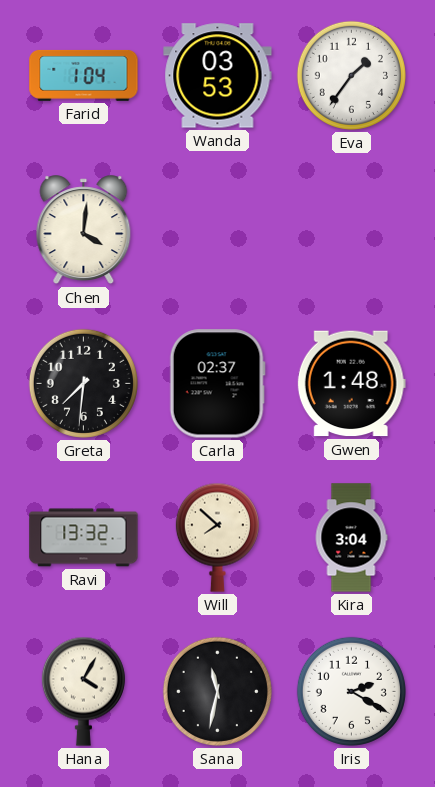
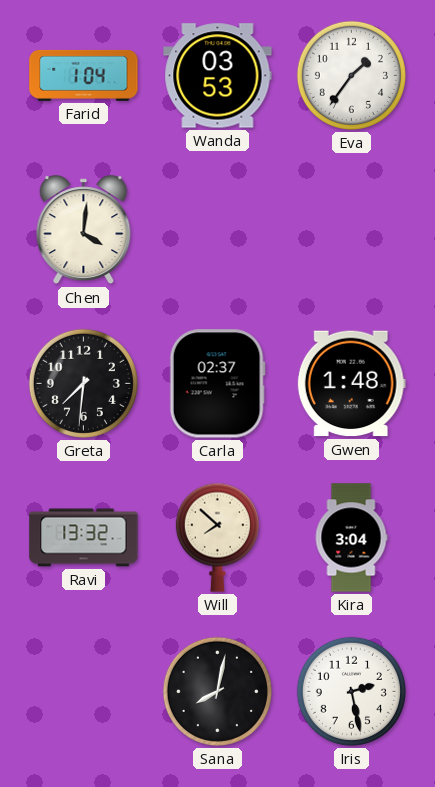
Hana: 4:05 -> none (83, 691)
Sana: 11:32 -> 8:02 (217, 691)
Iris: 2:20 -> 2:28 (351, 691)
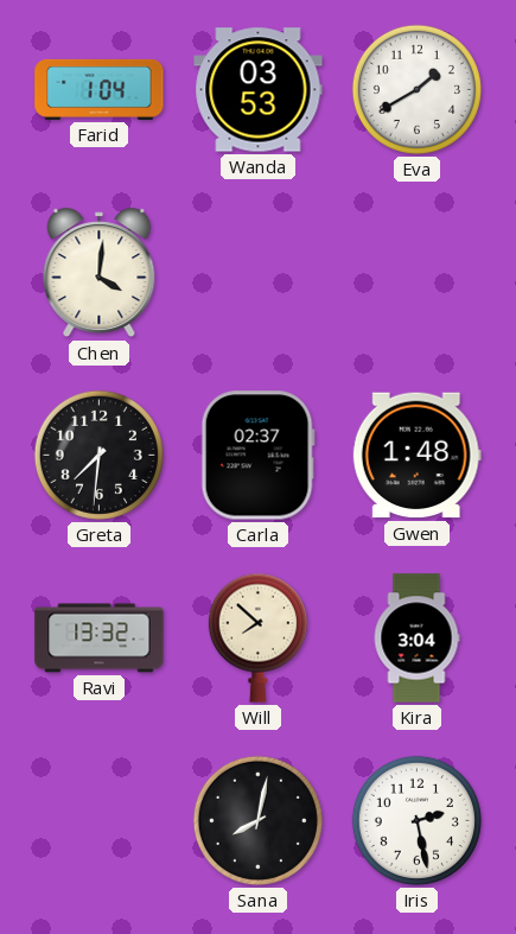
Eva: 1:36 -> 1:40 (416, 89)
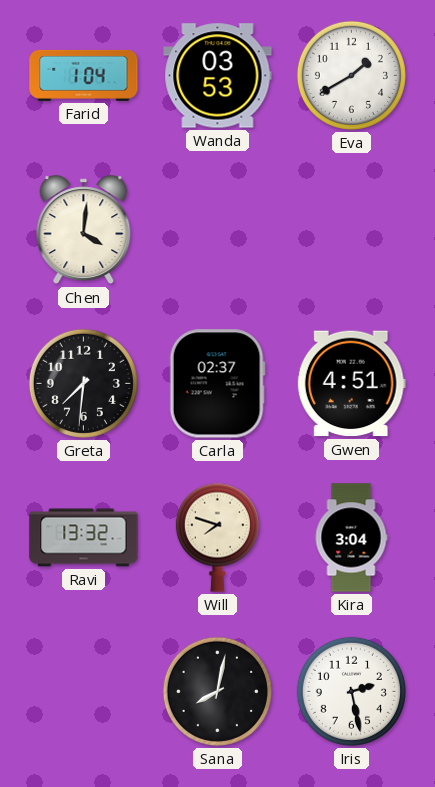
Gwen: 1:48 -> 4:51 (351, 384)
Will: 7:52 -> 7:48 (217, 537)
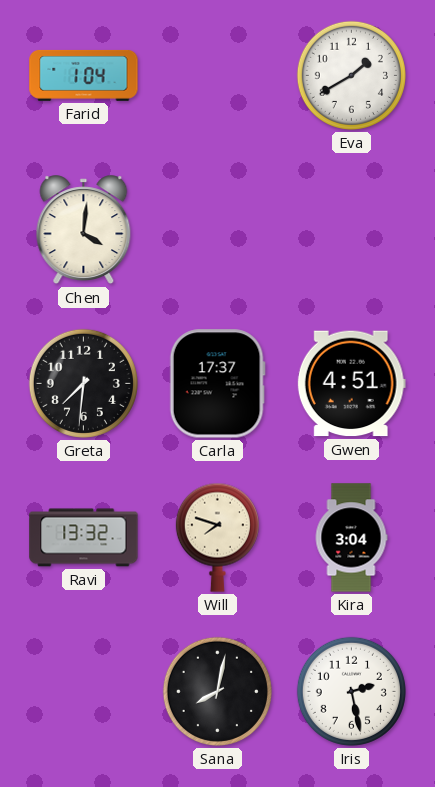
Wanda: 03:53 -> none (218, 76)
Carla: 02:37 -> 17:37 (217, 384)
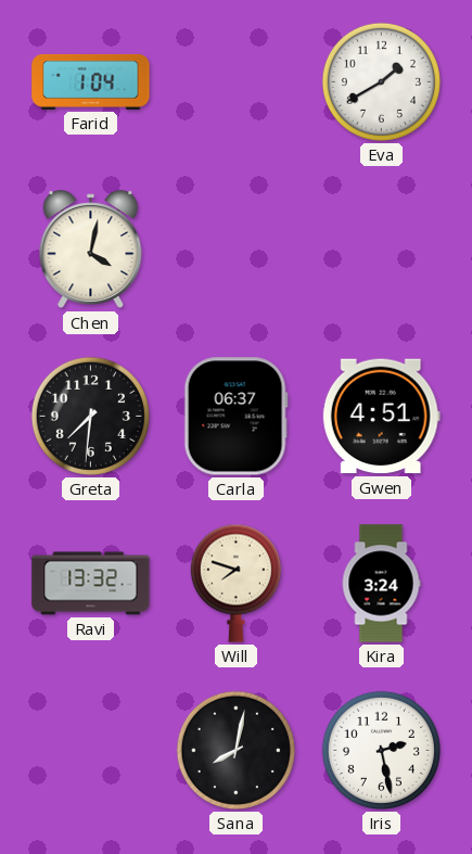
Chen: 4:01 -> 4:02 (91, 250)
Carla: 17:37 -> 06:37 (235, 417)
Kira: 3:04 -> 3:24 (381, 584)
